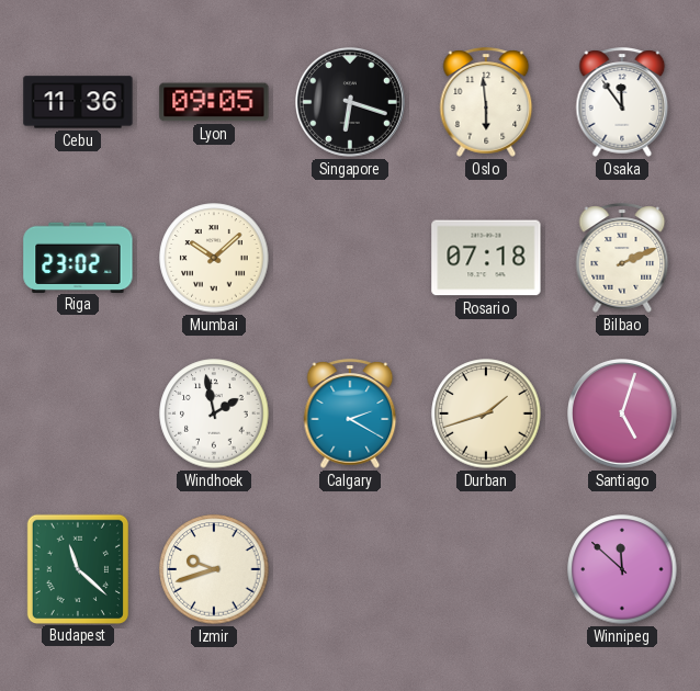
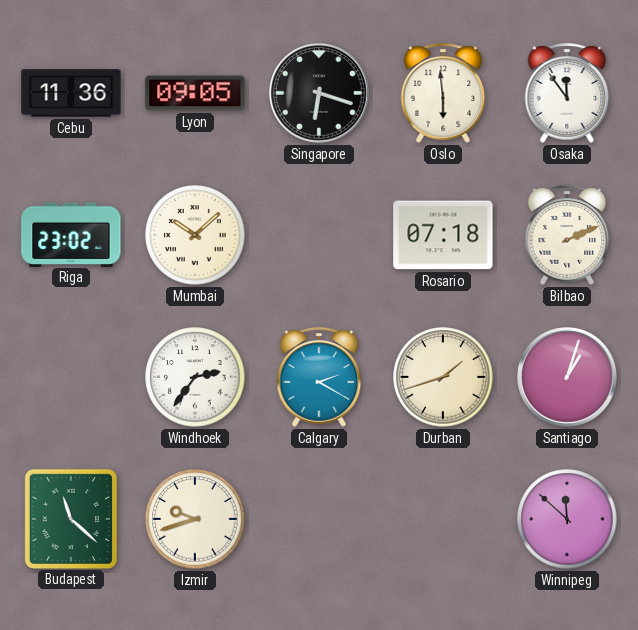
Windhoek: 1:58 -> 2:36 (195, 377)
Santiago: 5:03 -> 1:03 (568, 378)
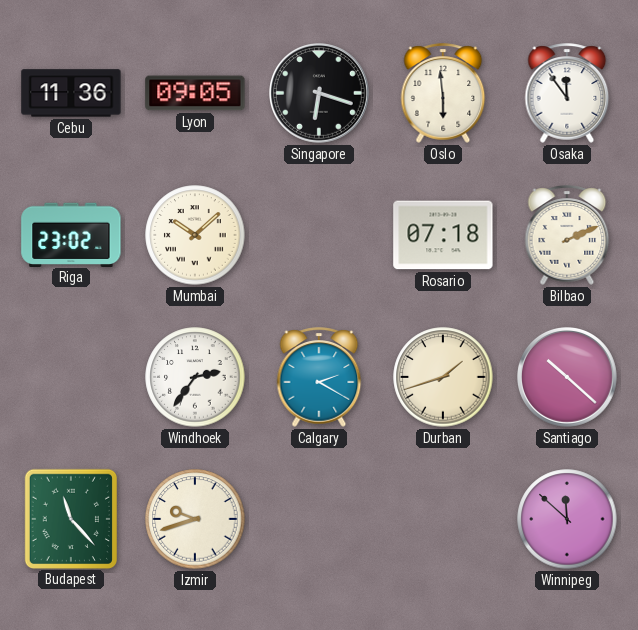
Santiago: 1:03 -> 10:22 (568, 378)
Budapest: 11:22 -> 11:23 (70, 518)
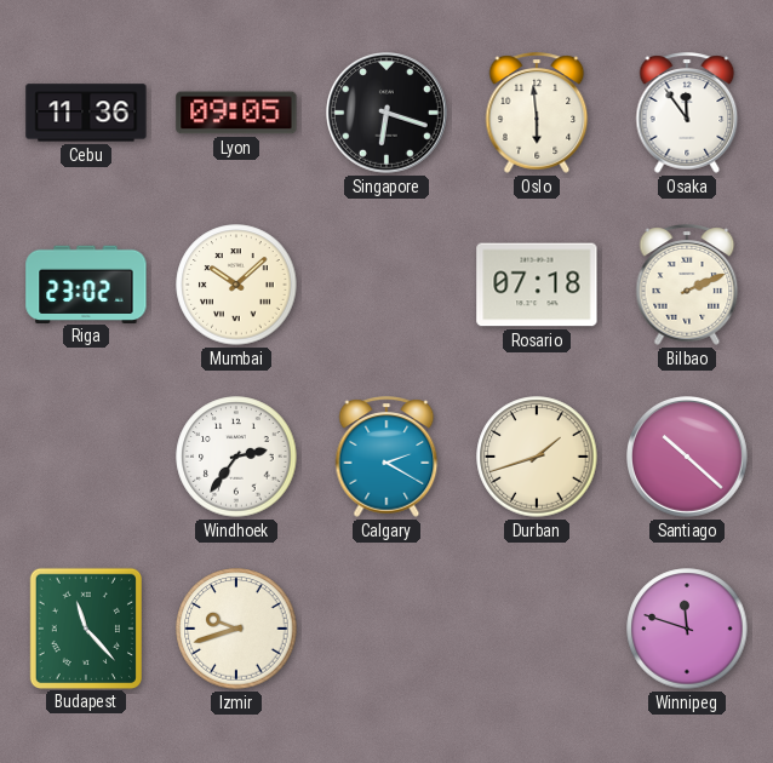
Winnipeg: 11:52 -> 11:48 (687, 629)
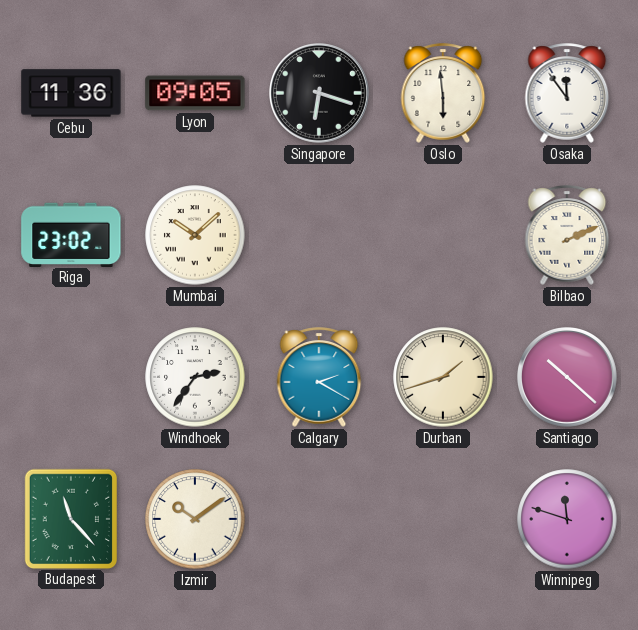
Rosario: 07:18 -> none (537, 285)
Izmir: 9:42 -> 10:09 (195, 519)
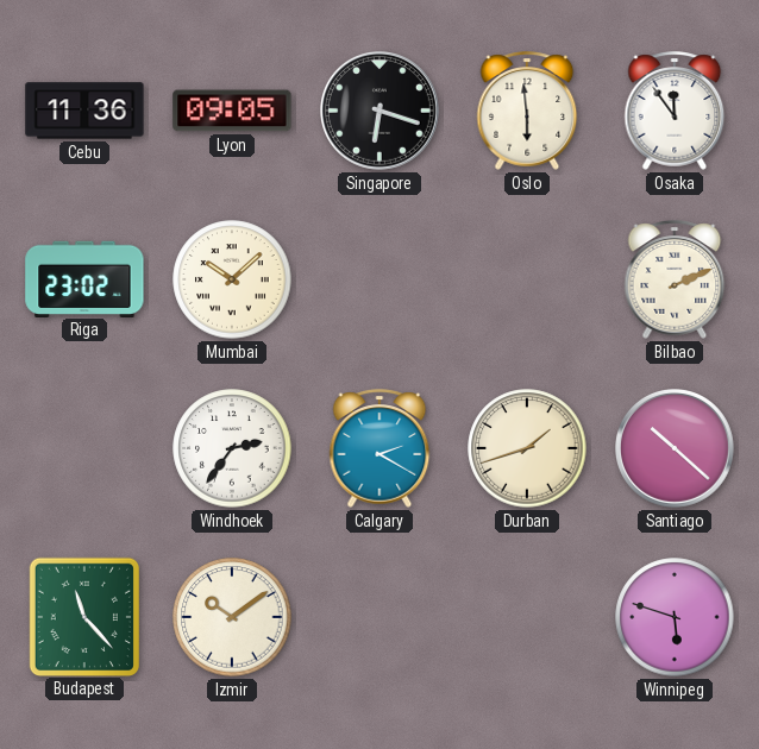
Winnipeg: 11:48 -> 5:48 (675, 617)
